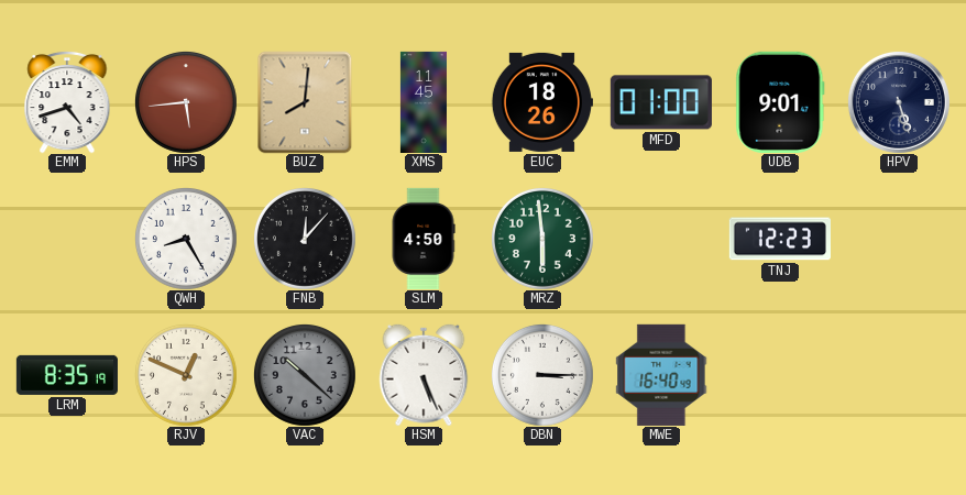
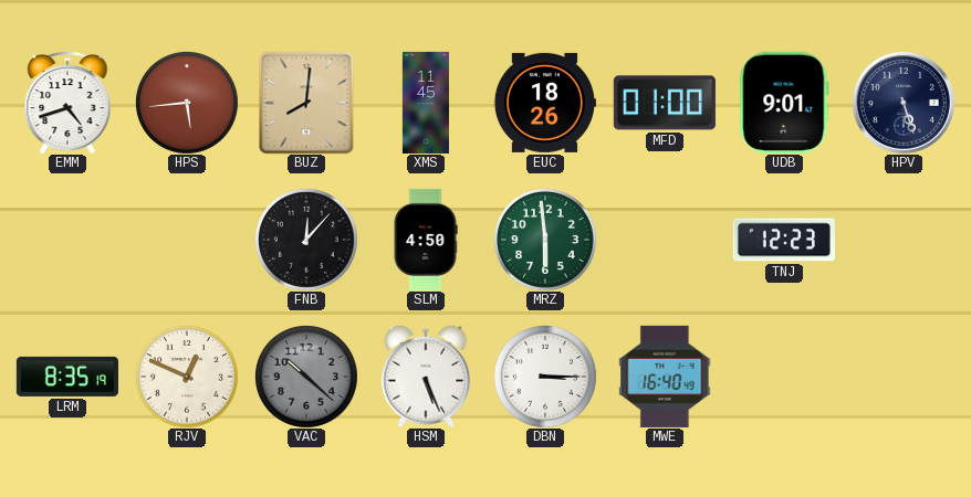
QWH: 8:25 -> none (186, 239)
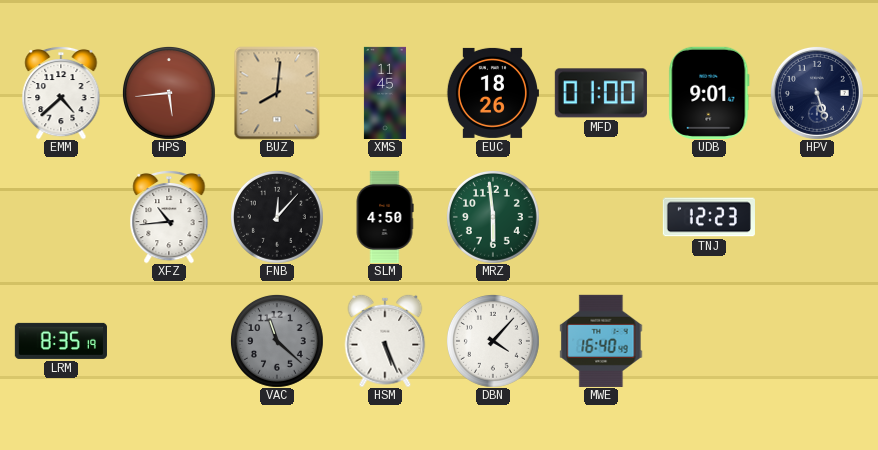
EMM: 4:42 -> 4:38 (61, 93)
XFZ: none -> 10:44 (169, 217)
RJV: 12:49 -> none (187, 377)
VAC: 10:22 -> 11:22 (277, 341)
DBN: 3:15 -> 4:07 (493, 341)
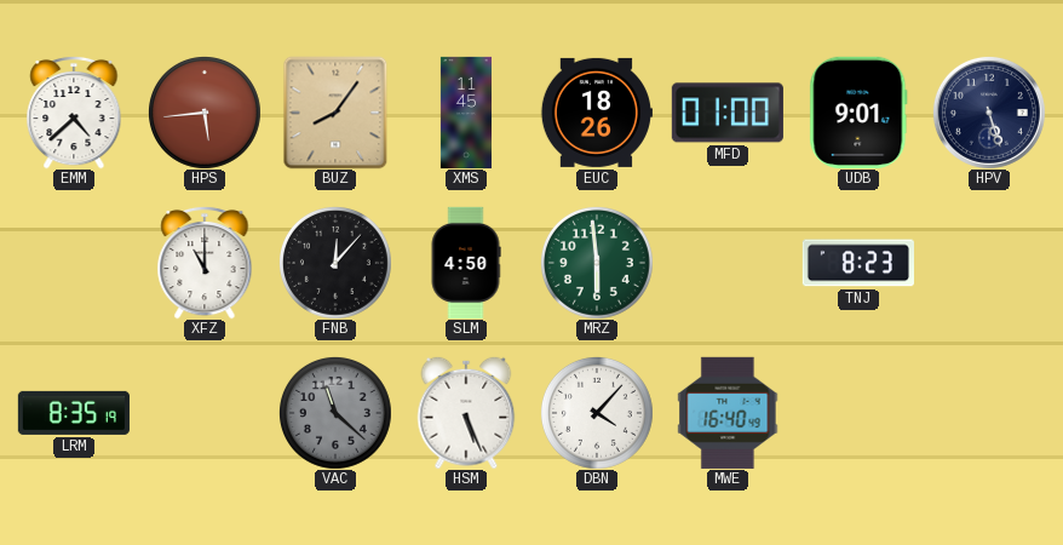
BUZ: 8:01 -> 8:06 (335, 113)
XFZ: 10:44 -> 11:00 (205, 263)
TNJ: 12:23 -> 8:23 (858, 263)
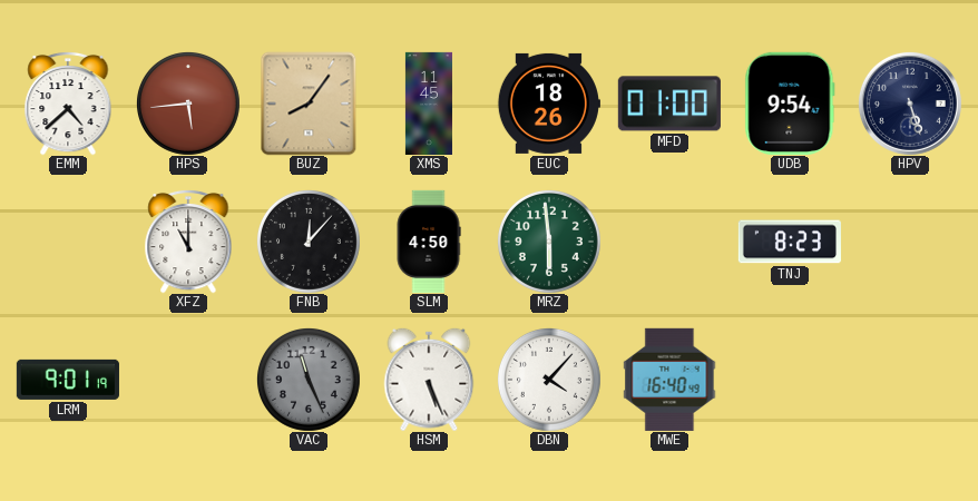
UDB: 9:01 -> 9:54 (790, 104)
LRM: 8:35 -> 9:01 (68, 380)
VAC: 11:22 -> 11:26 (309, 380)
